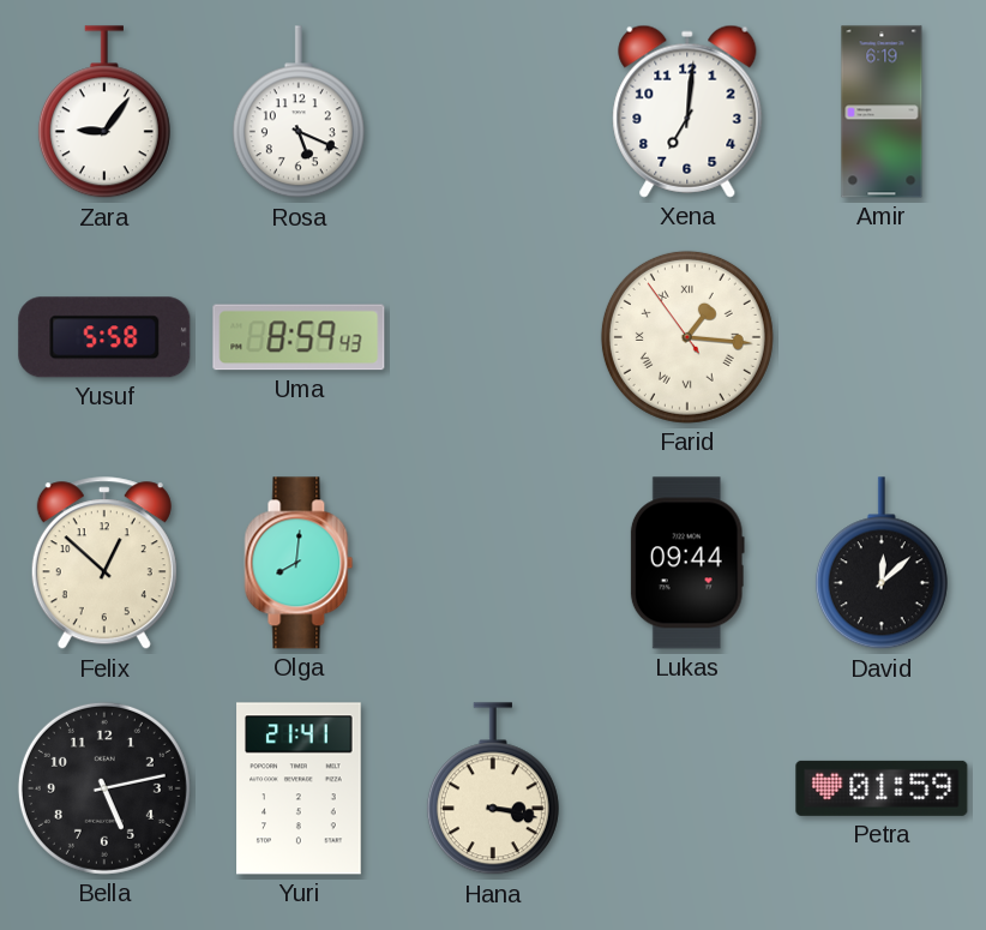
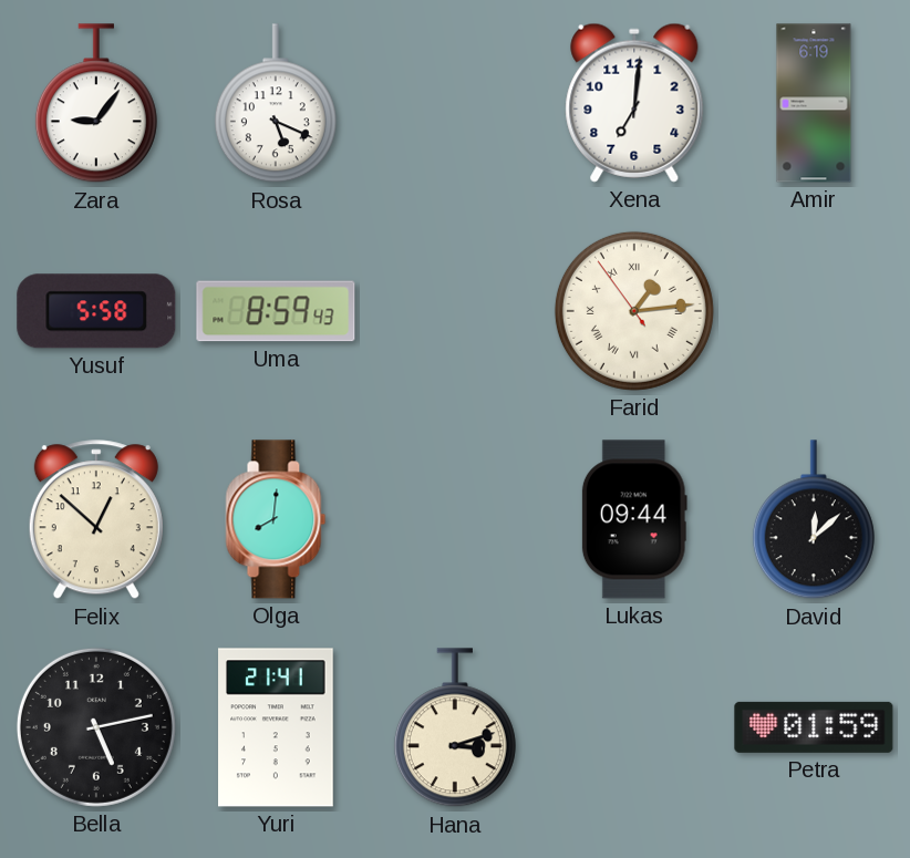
Farid: 1:15 -> 1:13 (634, 311)
Hana: 3:17 -> 3:12 (455, 728)
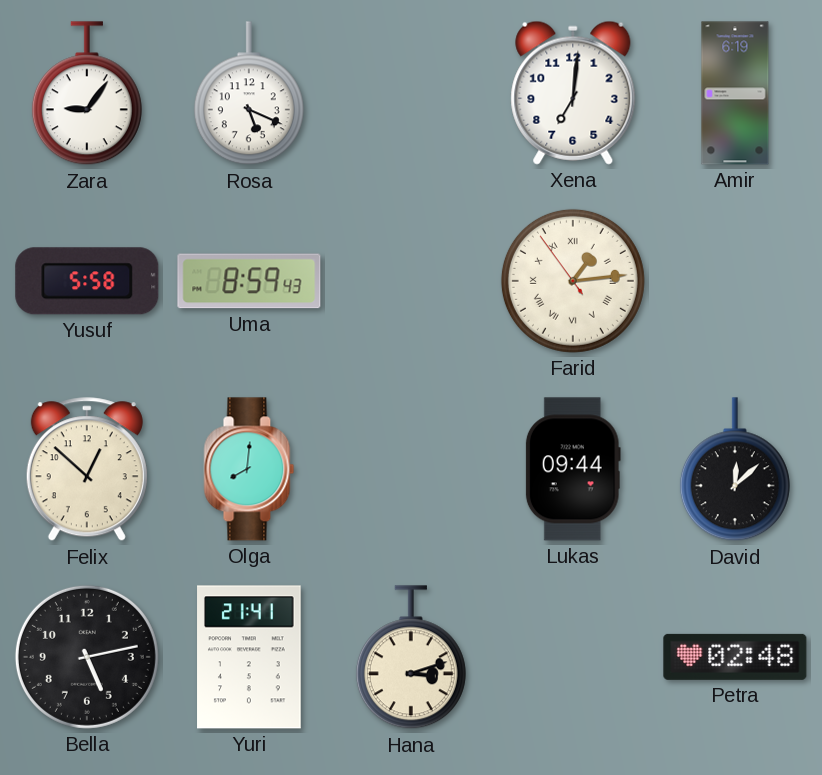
Petra: 01:59 -> 02:48 (735, 657)
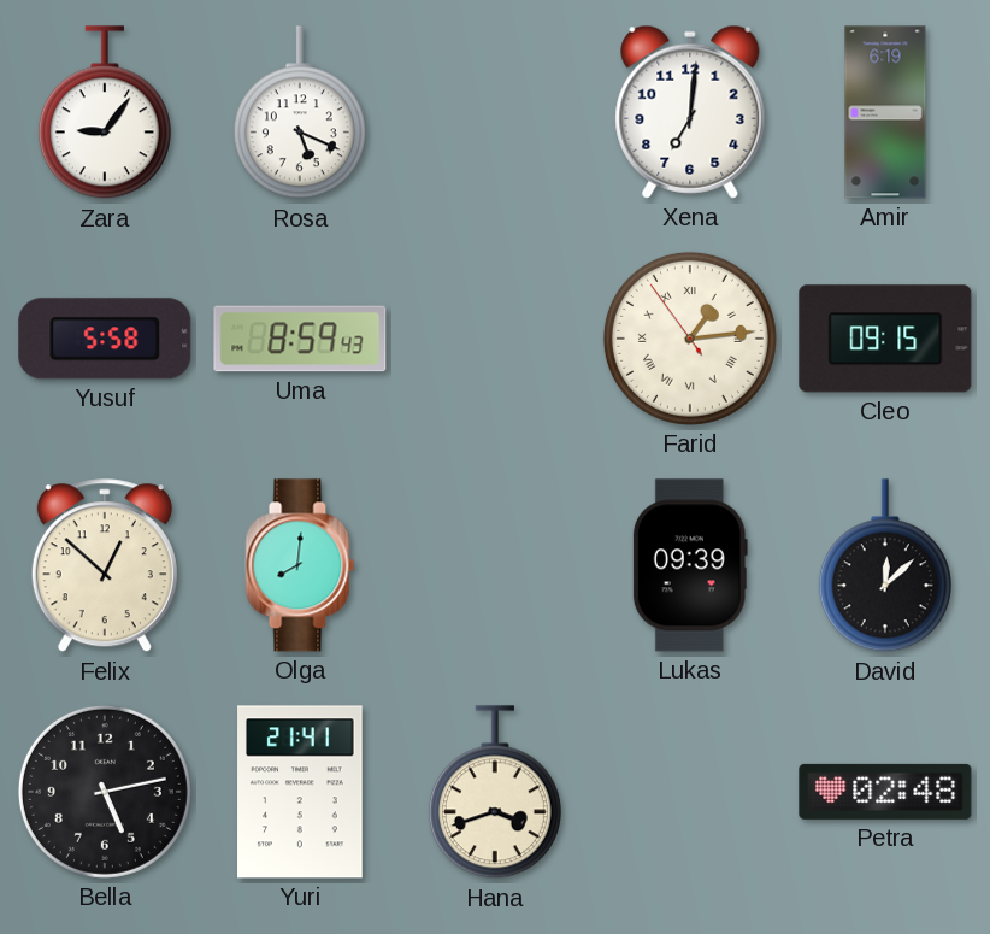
Cleo: none -> 09:15 (885, 339)
Lukas: 09:44 -> 09:39 (690, 565)
Hana: 3:12 -> 3:42 (495, 793)
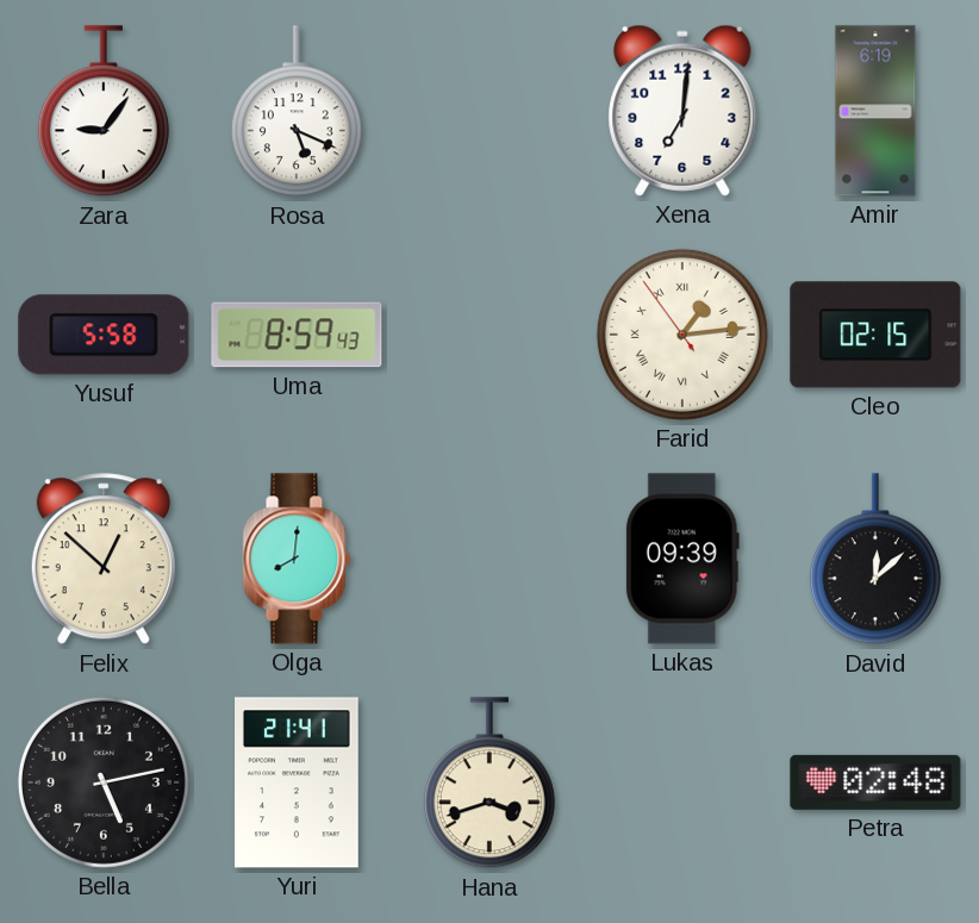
Cleo: 09:15 -> 02:15 (875, 335)
